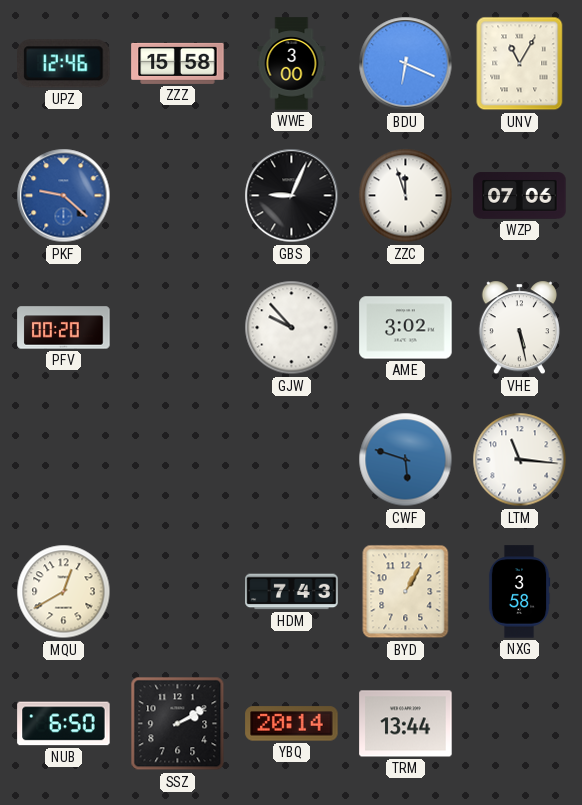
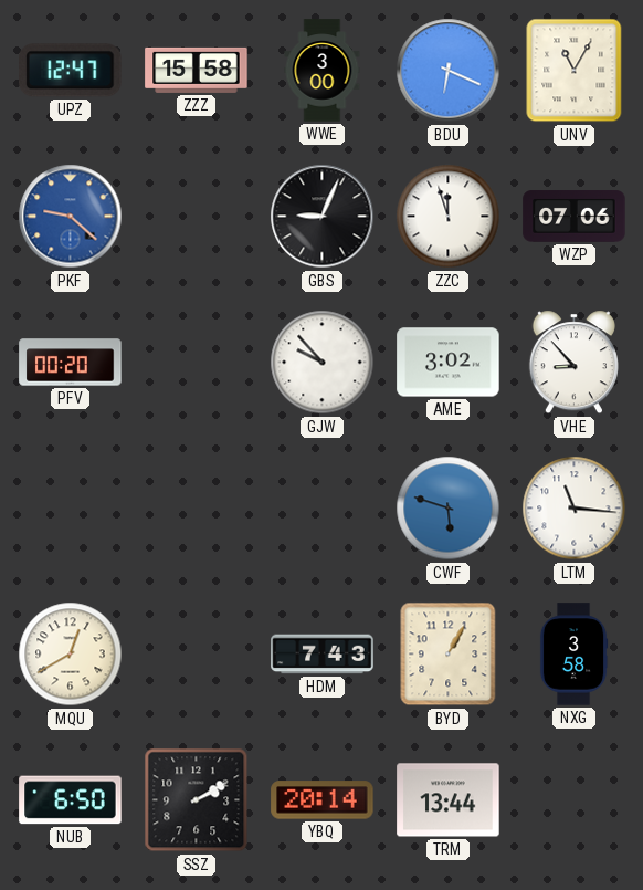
UPZ: 12:46 -> 12:47 (71, 71)
VHE: 5:28 -> 8:53 (573, 363)
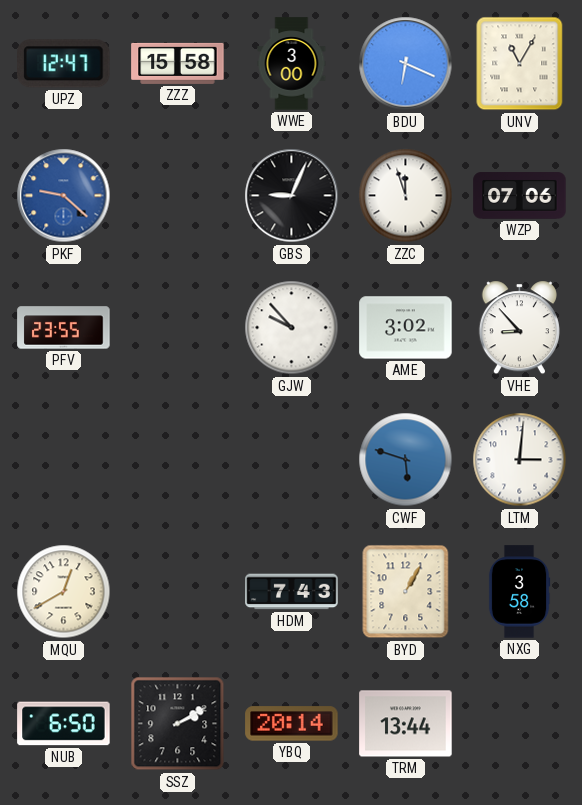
PFV: 00:20 -> 23:55 (64, 328)
LTM: 11:16 -> 3:01 (520, 460)
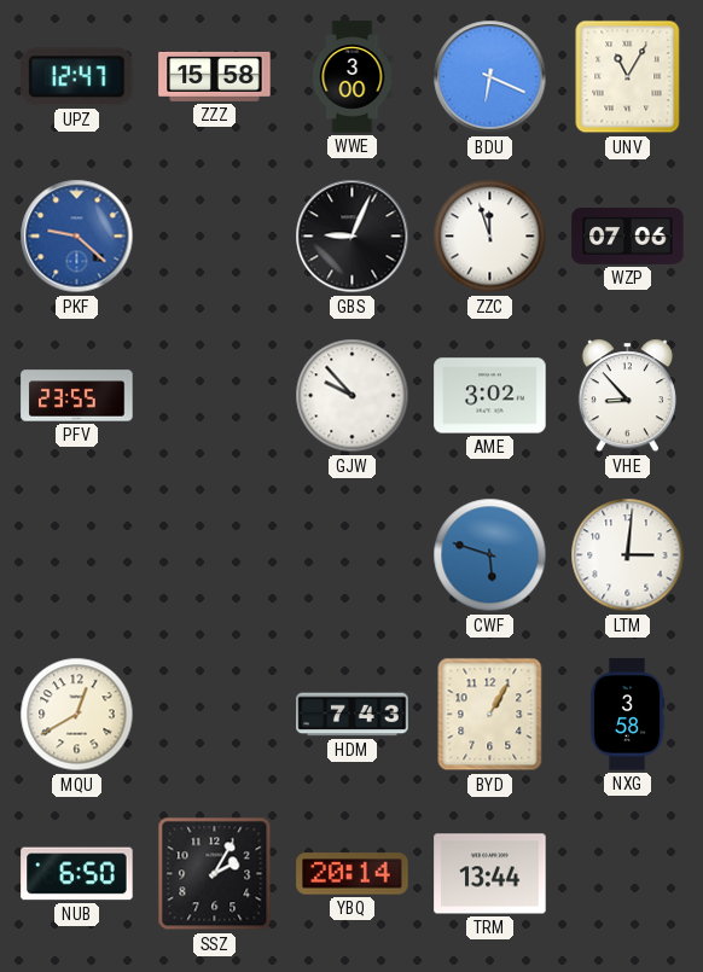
SSZ: 2:10 -> 2:05 (215, 874)
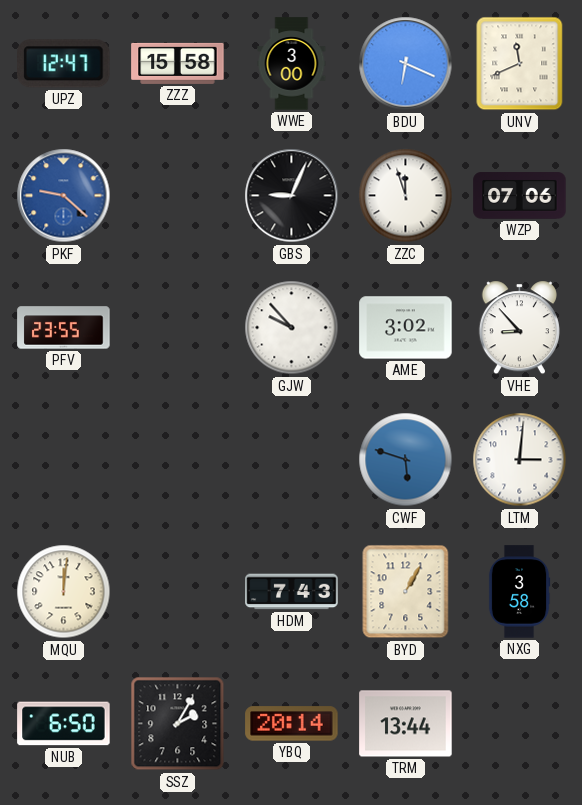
UNV: 11:05 -> 11:41 (520, 64)
MQU: 12:40 -> 12:01 (64, 592)
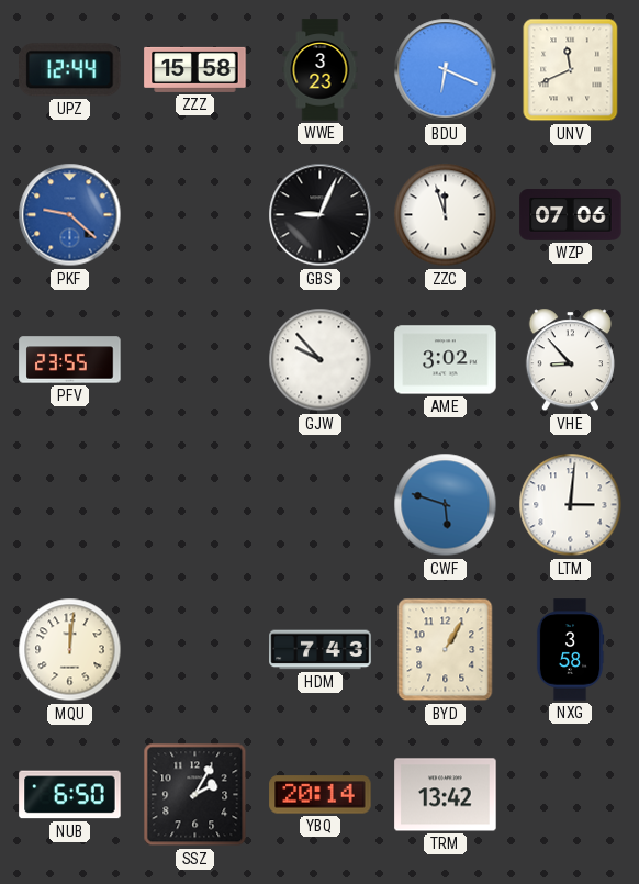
UPZ: 12:47 -> 12:44 (70, 70)
WWE: 3:00 -> 3:23 (321, 70)
TRM: 13:44 -> 13:42 (446, 795)
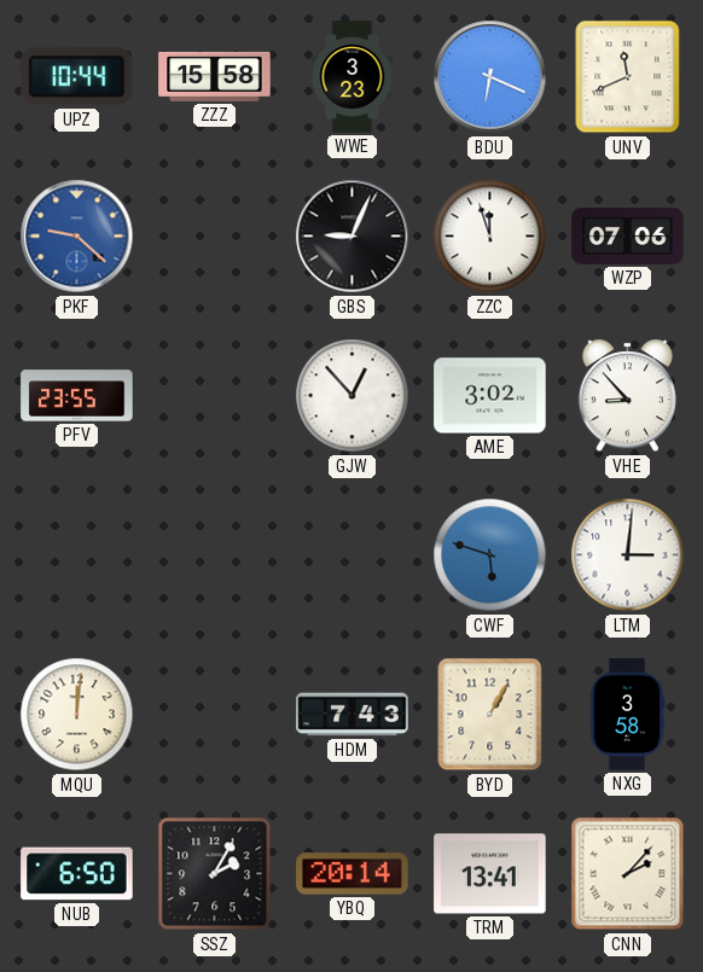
UPZ: 12:44 -> 10:44 (77, 77)
GJW: 9:53 -> 12:53 (353, 396)
TRM: 13:42 -> 13:41 (490, 874)
CNN: none -> 2:07 (628, 874)
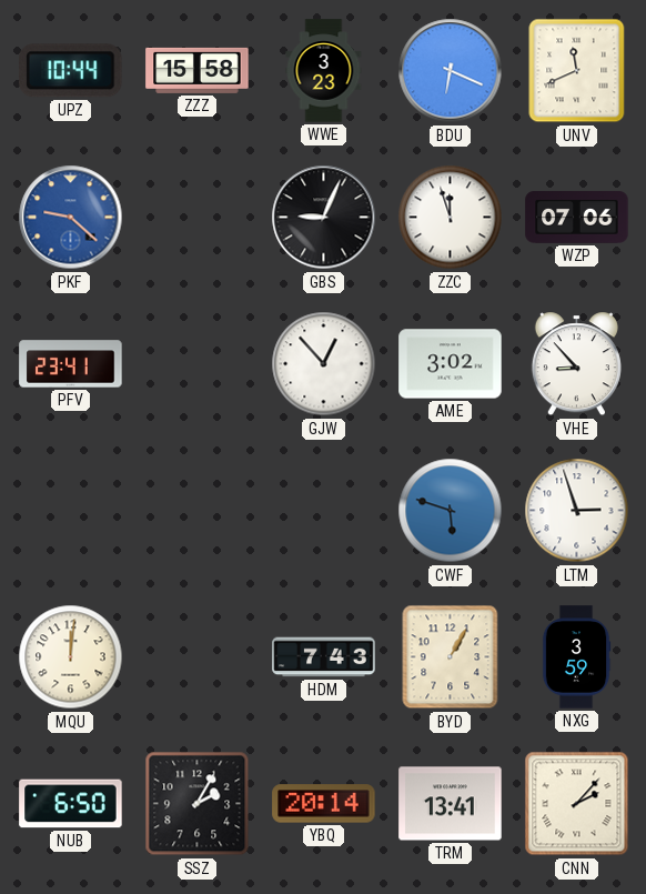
PFV: 23:55 -> 23:41 (71, 364)
LTM: 3:01 -> 2:57 (577, 511)
NXG: 3:58 -> 3:59 (576, 657)
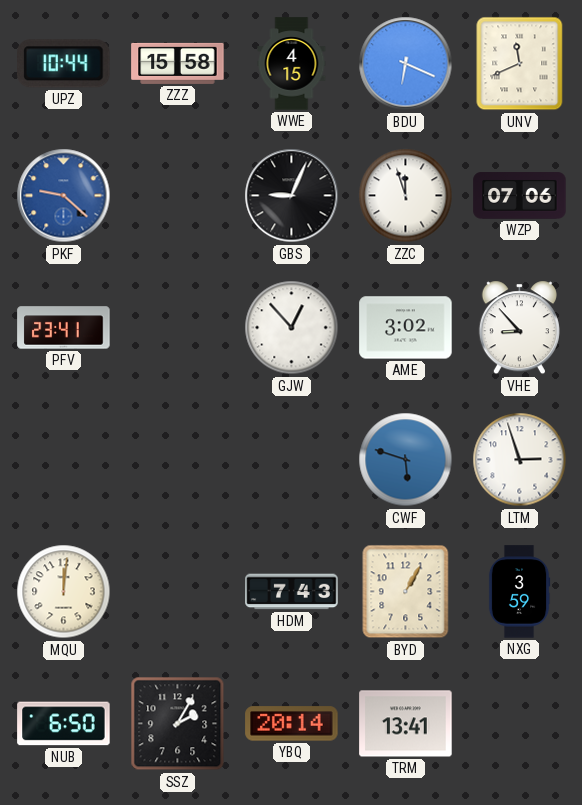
WWE: 3:23 -> 4:15 (292, 64)
CNN: 2:07 -> none (577, 804)
